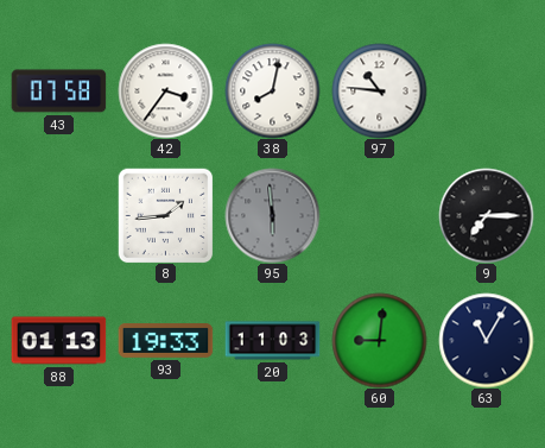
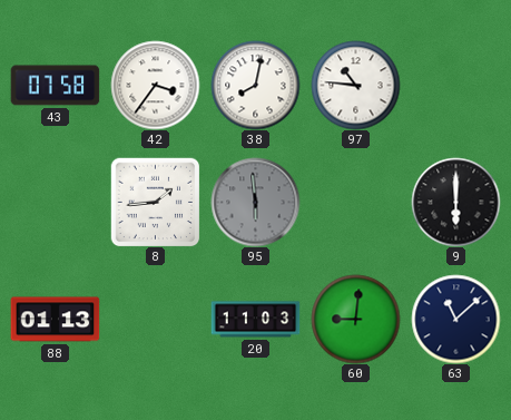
9: 7:15 -> 6:00 (455, 202)
93: 19:33 -> none (165, 341)
63: 11:05 -> 11:08 (455, 319)
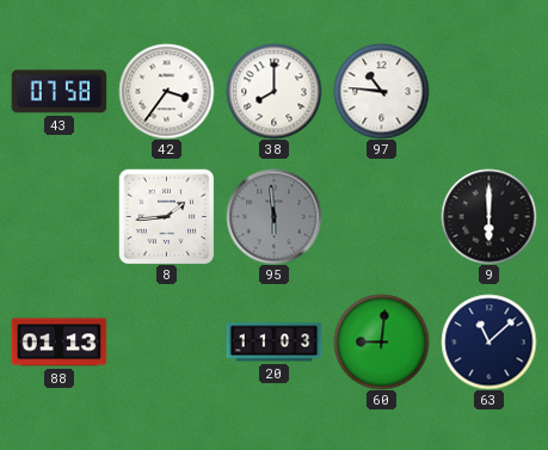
38: 8:02 -> 8:00 (273, 91)
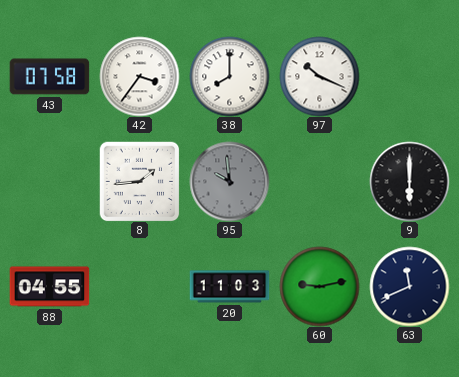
97: 10:46 -> 10:19 (319, 76)
95: 5:59 -> 9:59 (229, 181)
88: 01:13 -> 04:55 (49, 287)
60: 9:01 -> 9:13 (319, 286)
63: 11:08 -> 11:41 (409, 286)
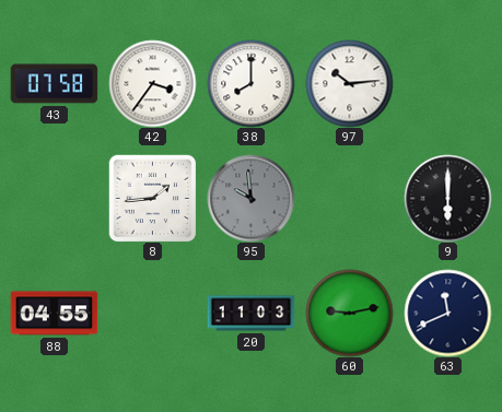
97: 10:19 -> 10:14 (349, 83)
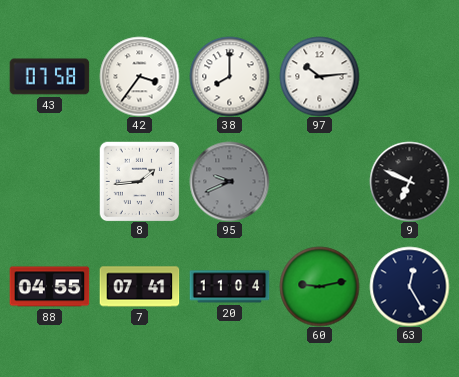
95: 9:59 -> 9:41 (229, 181)
9: 6:00 -> 6:49 (409, 181)
7: none -> 07:41 (139, 287)
20: 11:03 -> 11:04 (229, 287)
63: 11:41 -> 12:25 (409, 286)
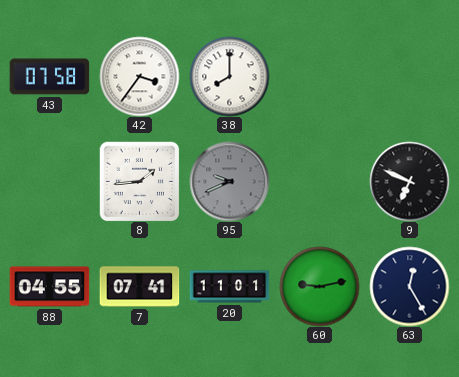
97: 10:14 -> none (319, 76)
20: 11:04 -> 11:01 (229, 287)
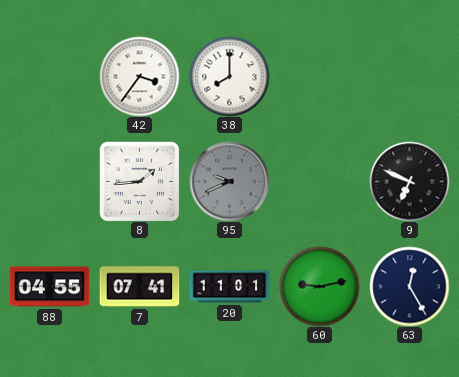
43: 07:58 -> none (49, 77)
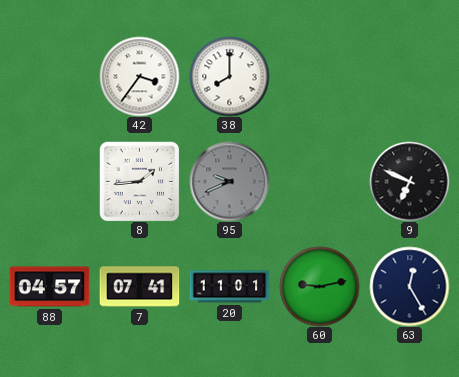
88: 04:55 -> 04:57 (49, 287)
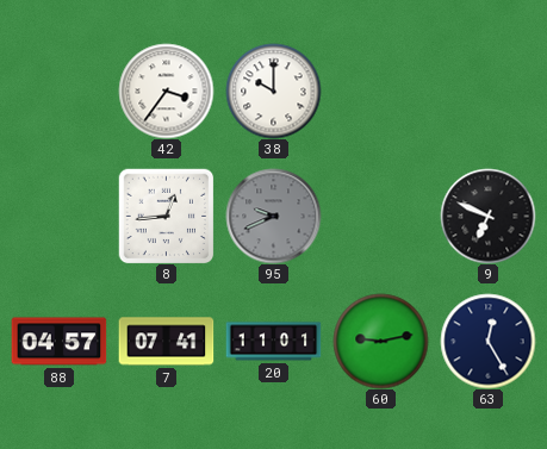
38: 8:00 -> 10:00 (273, 91)
8: 1:44 -> 12:44 (166, 216)
